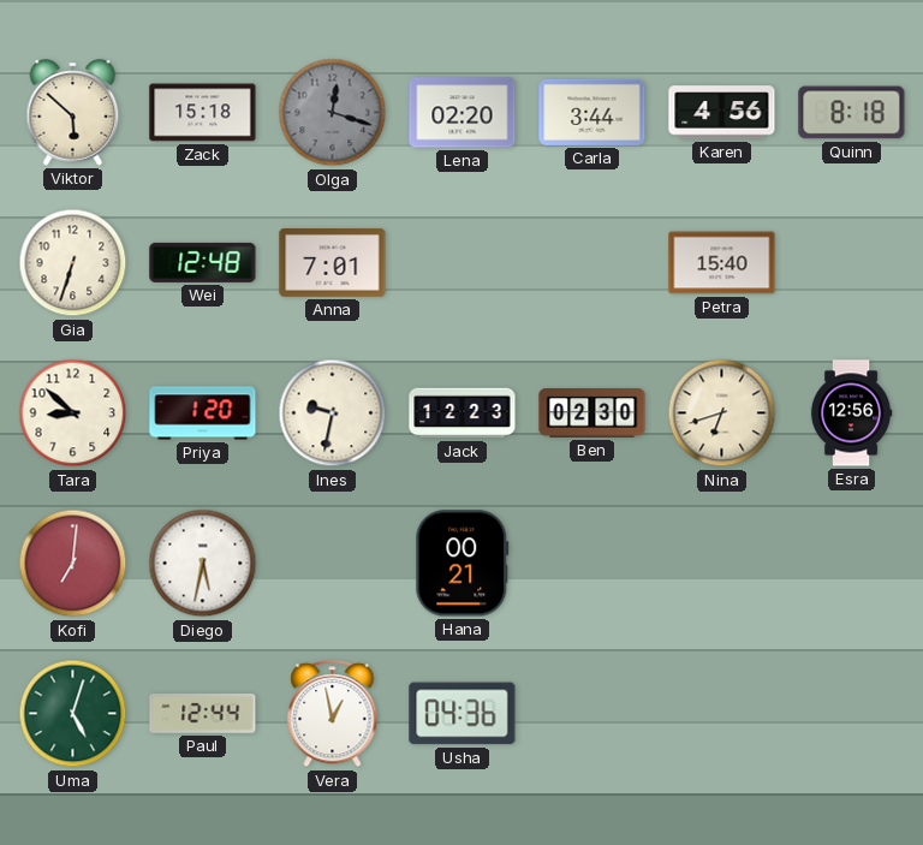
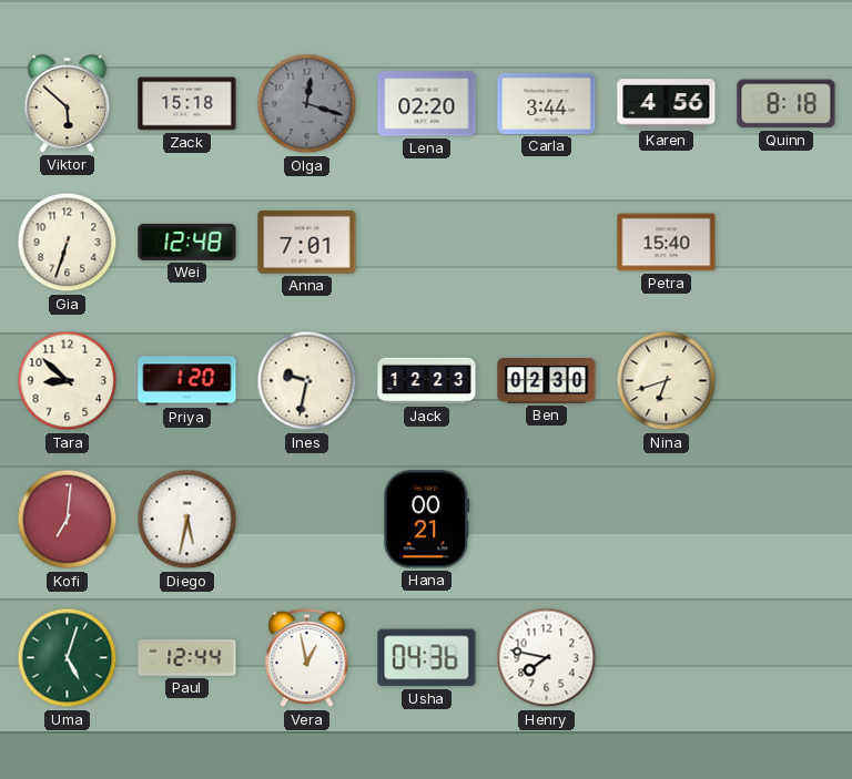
Esra: 12:56 -> none (851, 413)
Henry: none -> 7:47 (547, 658)
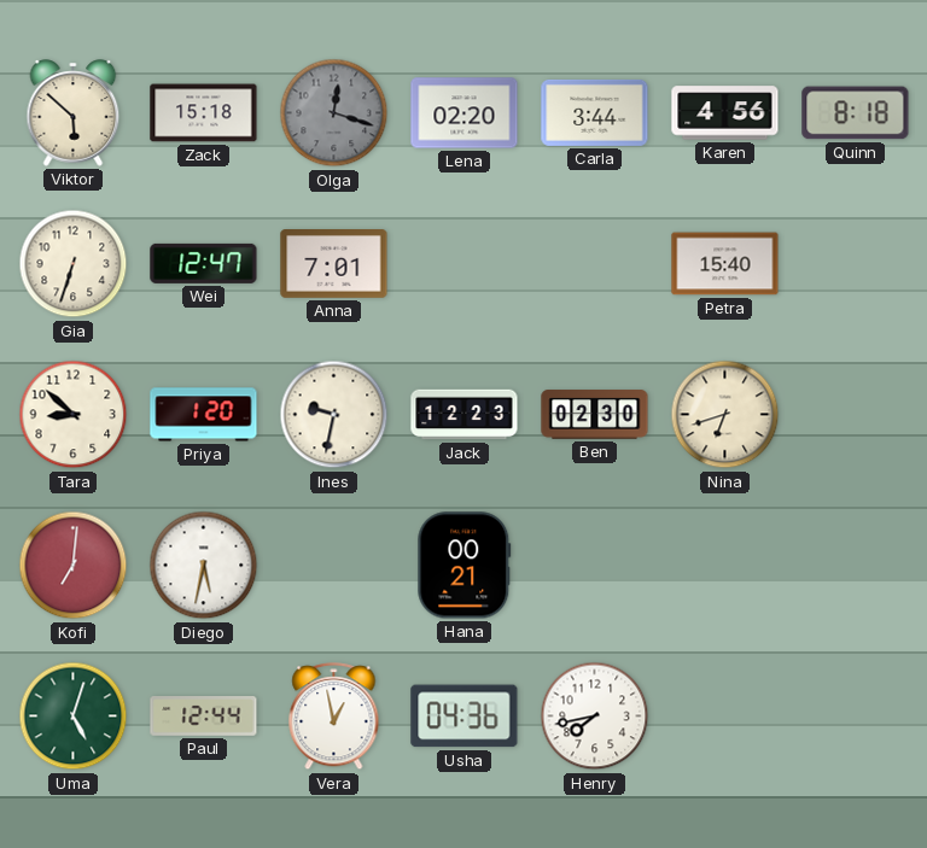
Wei: 12:48 -> 12:47 (204, 263)
Henry: 7:47 -> 7:43 (595, 717)
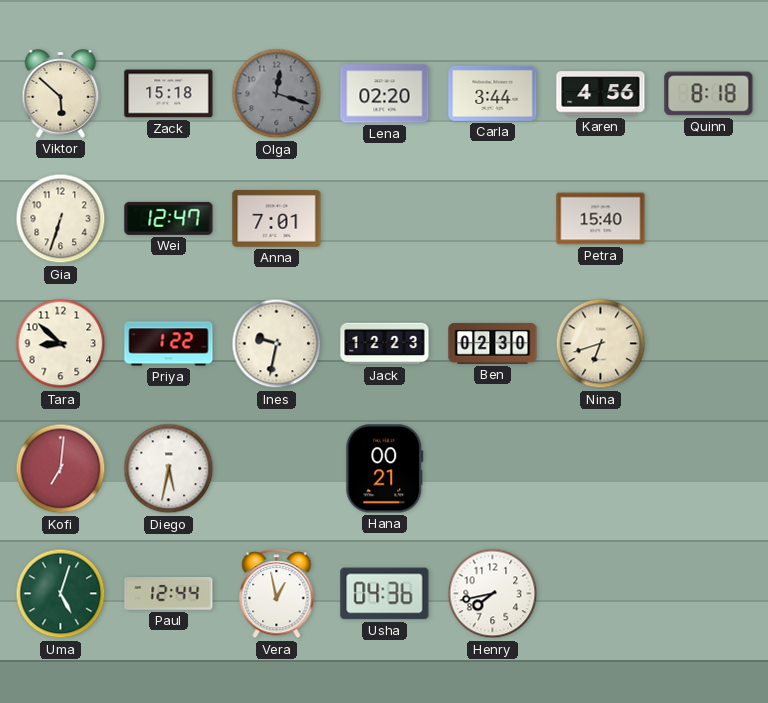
Priya: 1:20 -> 1:22 (169, 344)
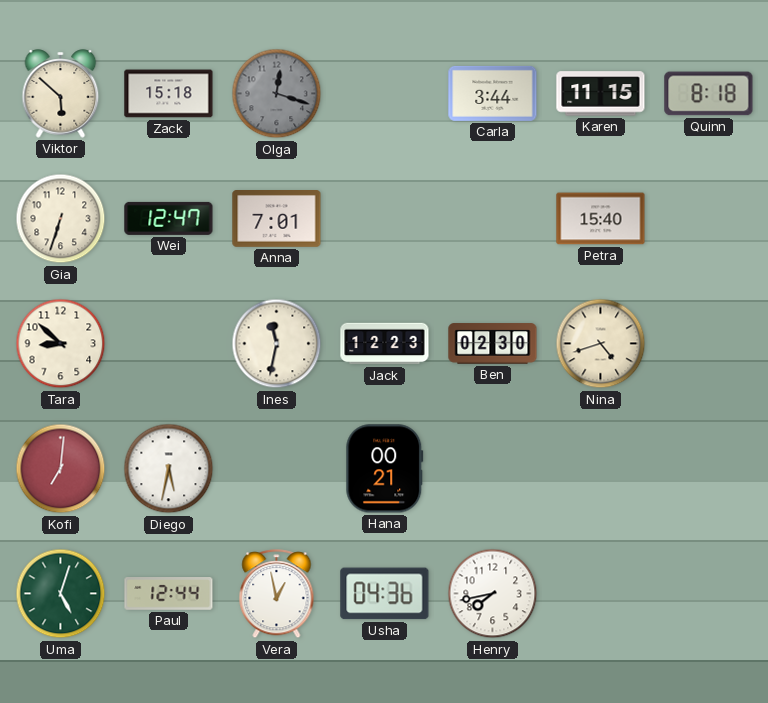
Lena: 02:20 -> none (385, 94)
Karen: 4:56 -> 11:15 (601, 94)
Priya: 1:22 -> none (169, 344)
Ines: 9:32 -> 11:32 (277, 344)
Nina: 6:42 -> 4:42 (601, 344)
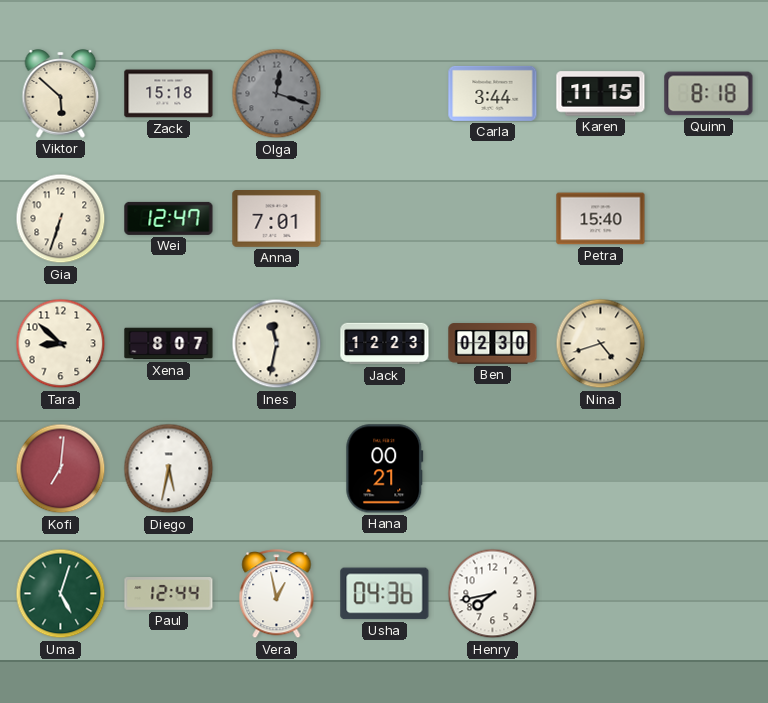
Xena: none -> 8:07 (169, 344)
